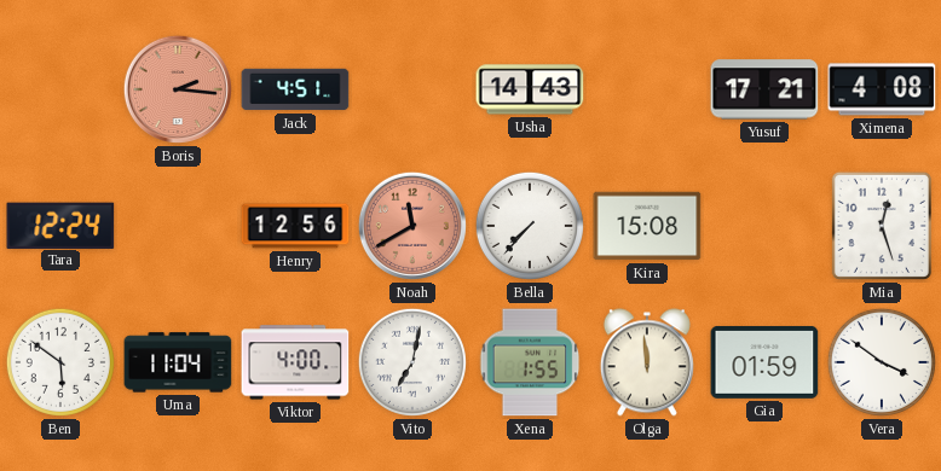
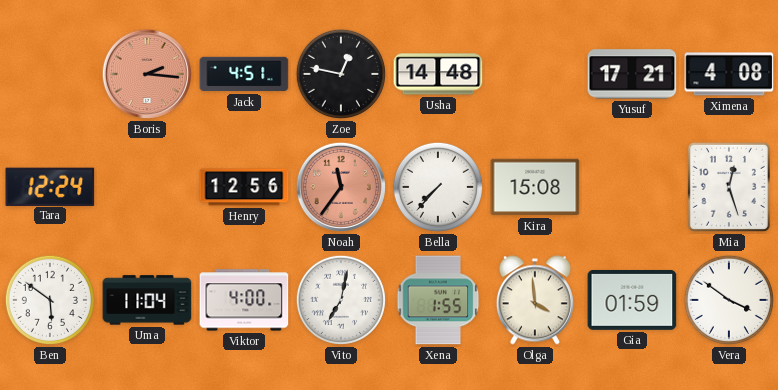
Zoe: none -> 12:47 (341, 74)
Usha: 14:43 -> 14:48 (438, 74)
Noah: 11:40 -> 11:36 (341, 187)
Olga: 11:59 -> 3:59 (535, 300)
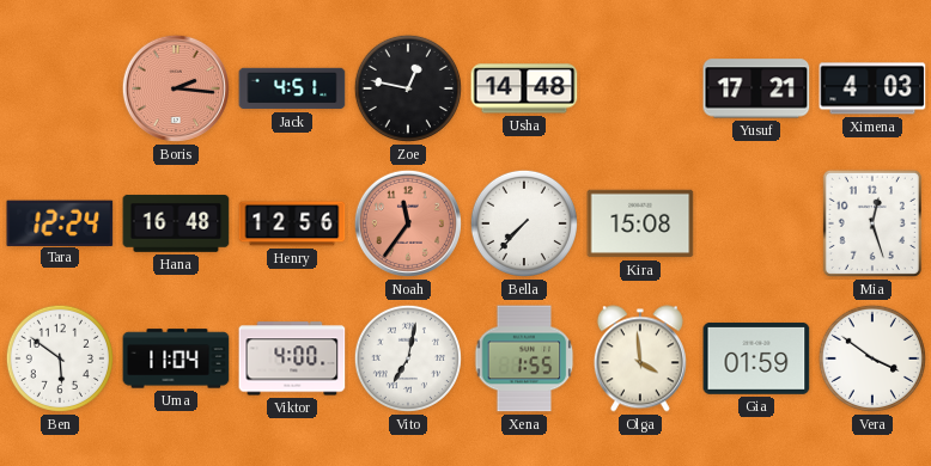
Ximena: 4:08 -> 4:03 (872, 88)
Hana: none -> 16:48 (176, 223)
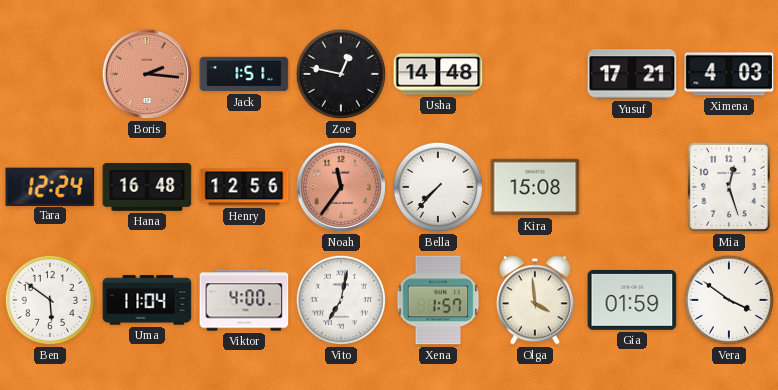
Jack: 4:51 -> 1:51 (244, 74)
Xena: 1:55 -> 1:57 (438, 300)
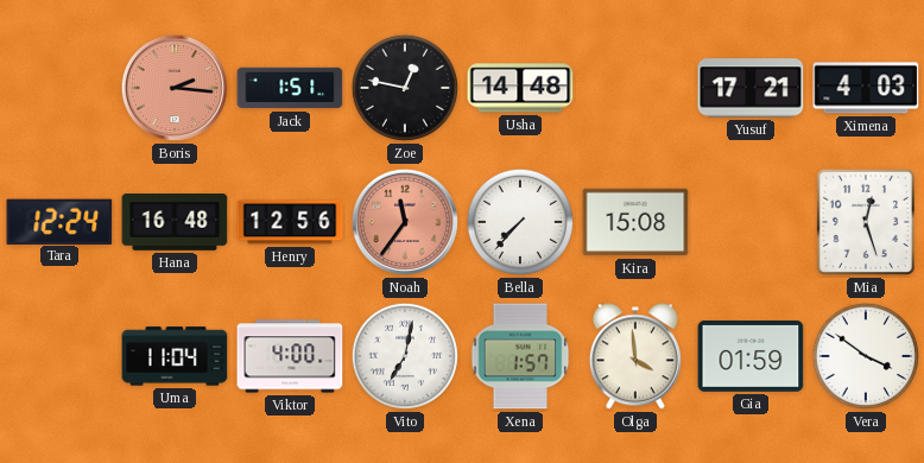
Ben: 5:51 -> none (50, 300)
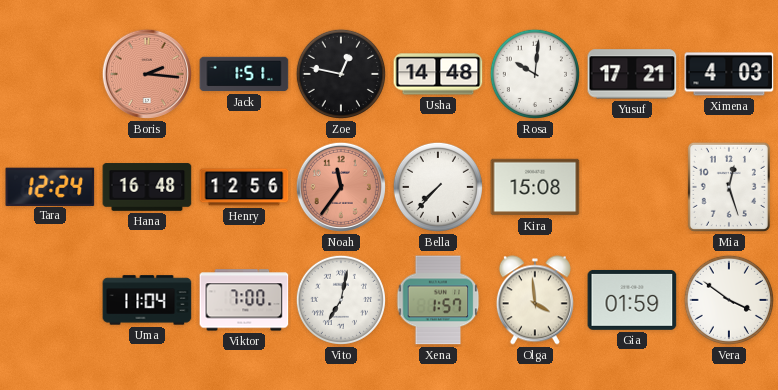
Rosa: none -> 10:01 (535, 74)
Viktor: 4:00 -> 7:00 (244, 300)
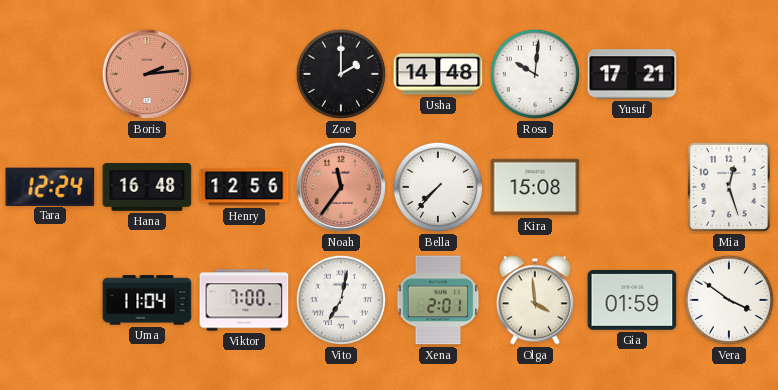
Boris: 2:16 -> 2:14 (147, 74)
Jack: 1:51 -> none (244, 74)
Zoe: 12:47 -> 2:00 (341, 74)
Ximena: 4:03 -> none (729, 74)
Xena: 1:57 -> 2:01 (438, 300)
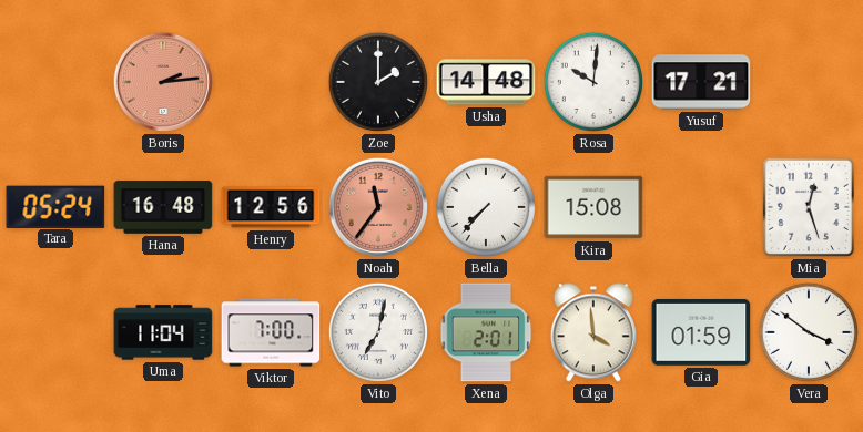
Tara: 12:24 -> 05:24 (55, 206)
